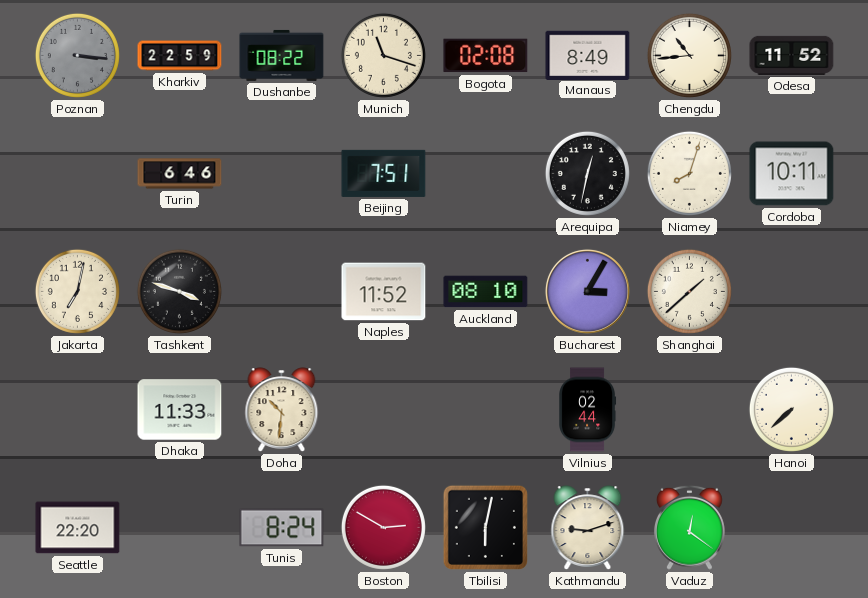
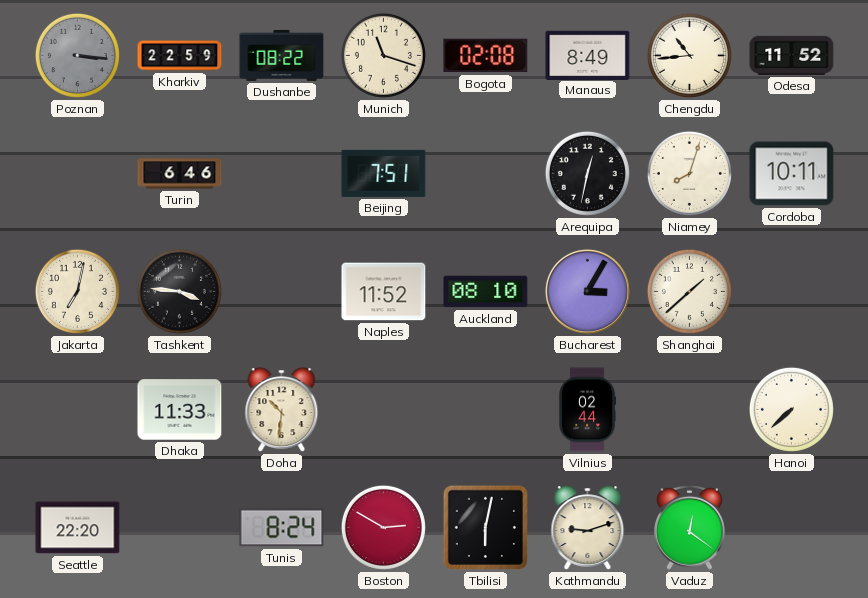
Tashkent: 3:48 -> 3:46 (179, 291)
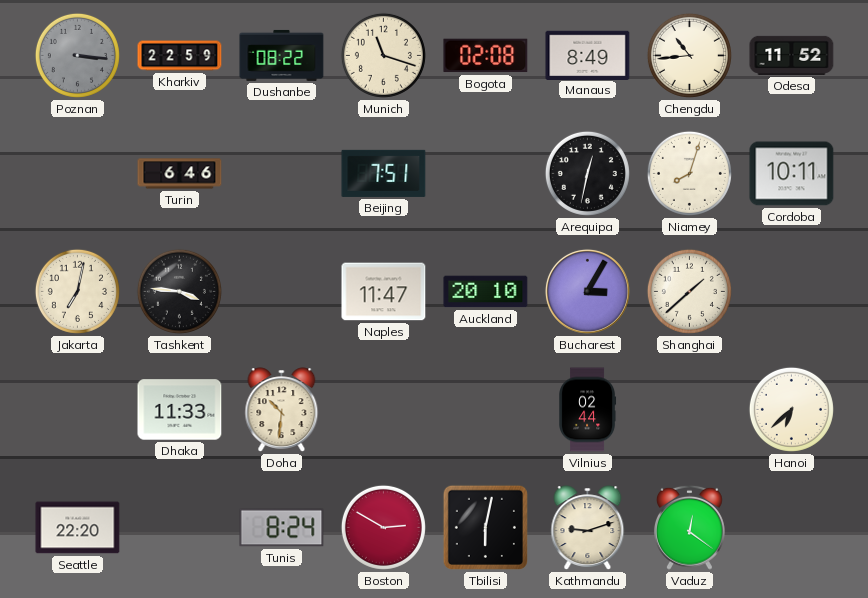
Naples: 11:52 -> 11:47 (384, 292)
Auckland: 08:10 -> 20:10 (486, 292)
Hanoi: 7:38 -> 6:38 (791, 409)
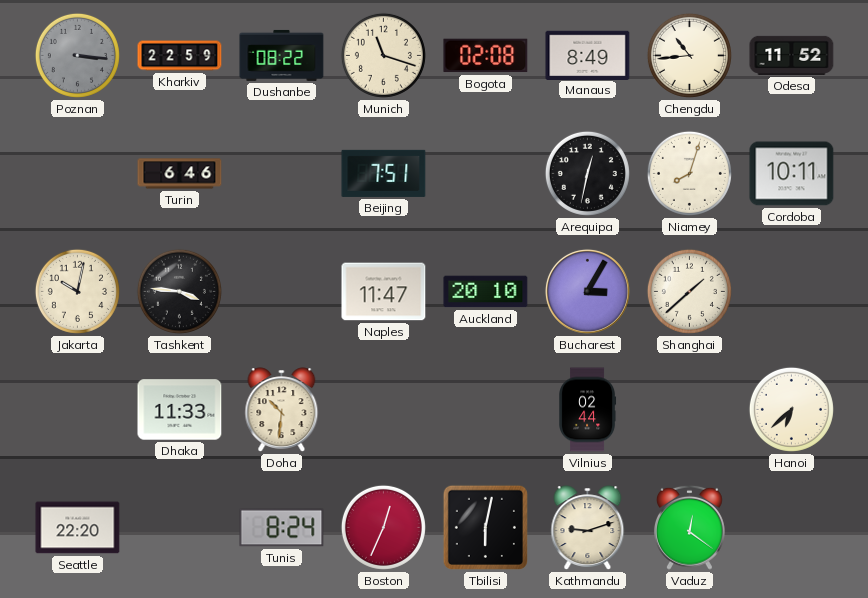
Jakarta: 7:02 -> 10:02 (77, 291)
Boston: 2:50 -> 12:34 (383, 527)
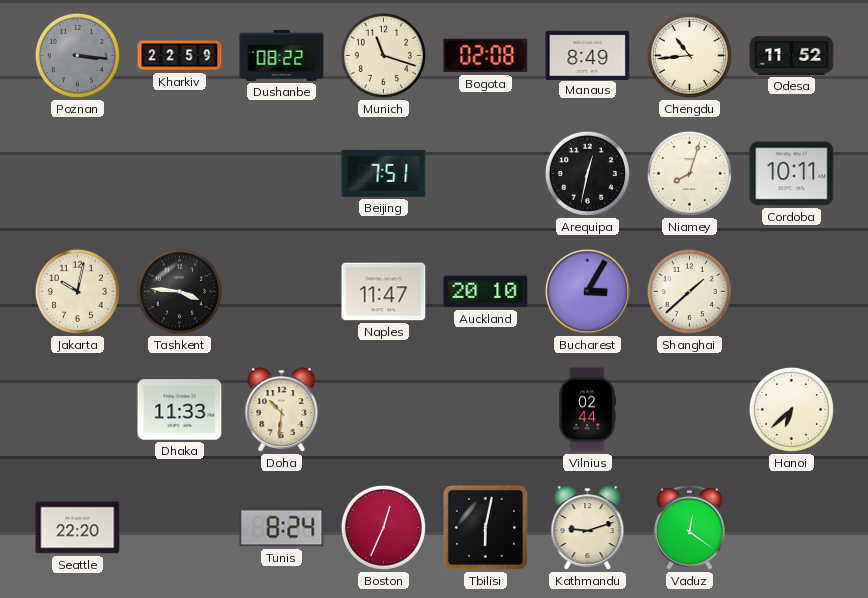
Turin: 6:46 -> none (180, 174)
